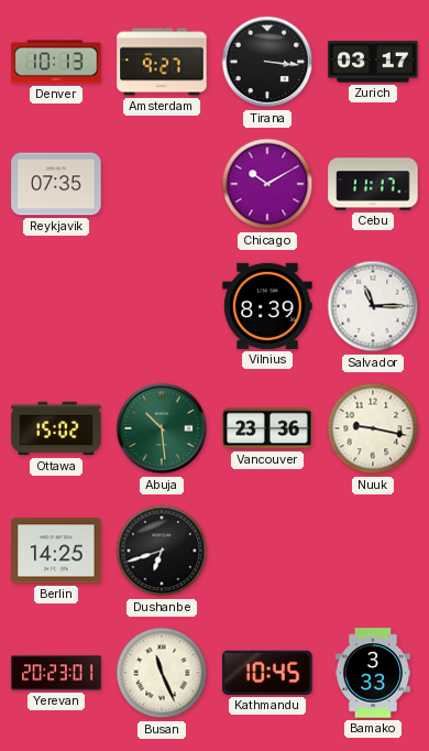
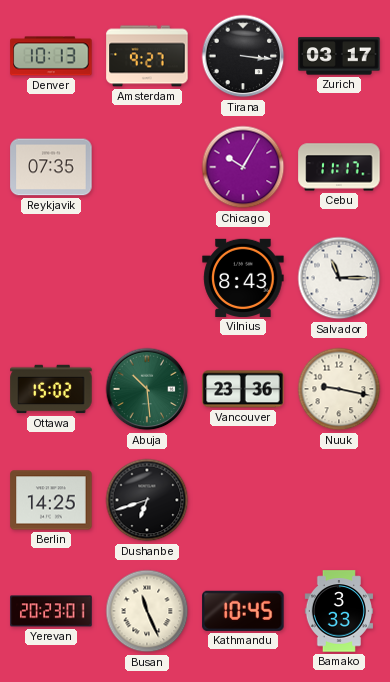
Chicago: 10:10 -> 10:05 (243, 167)
Vilnius: 8:39 -> 8:43 (243, 278)
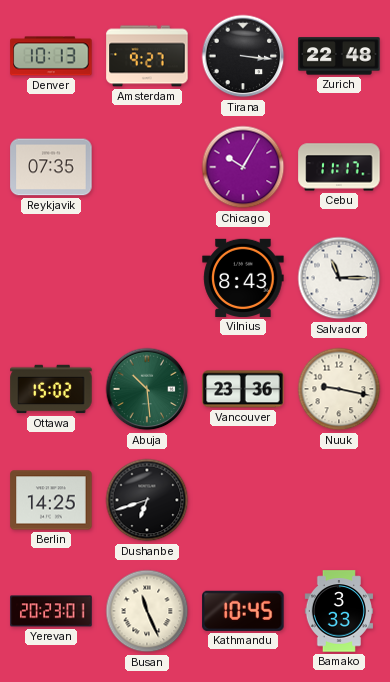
Zurich: 03:17 -> 22:48 (339, 56)
